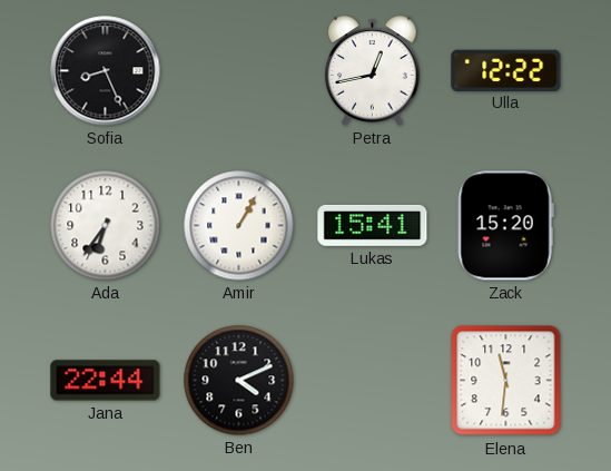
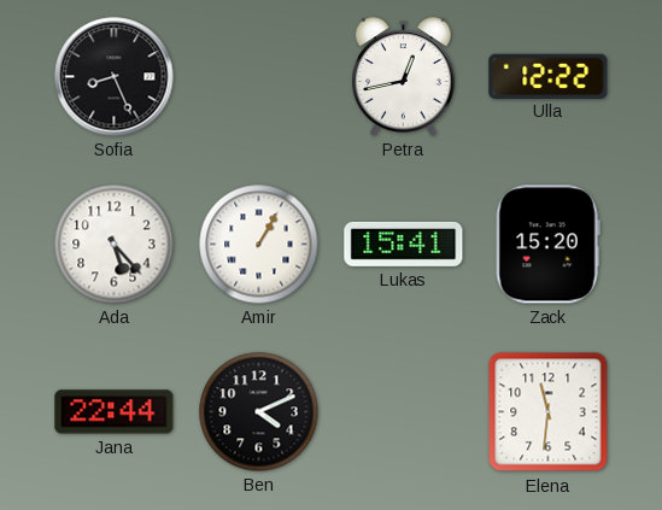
Ada: 6:36 -> 5:23 (115, 245)
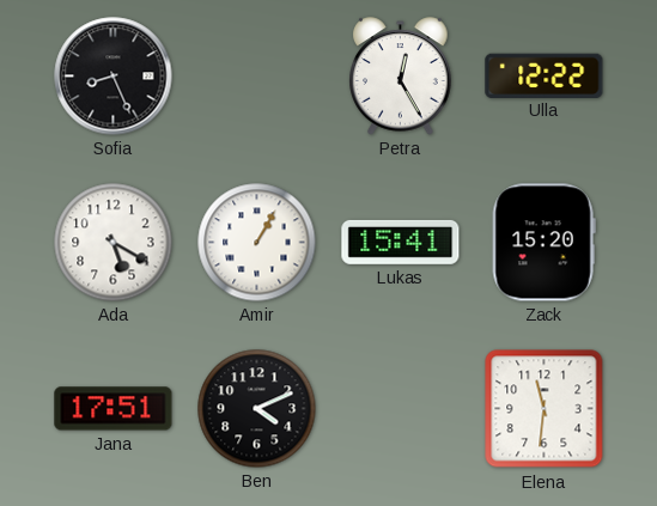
Petra: 12:43 -> 12:25 (401, 77)
Ada: 5:23 -> 5:20 (114, 243)
Jana: 22:44 -> 17:51 (114, 409)
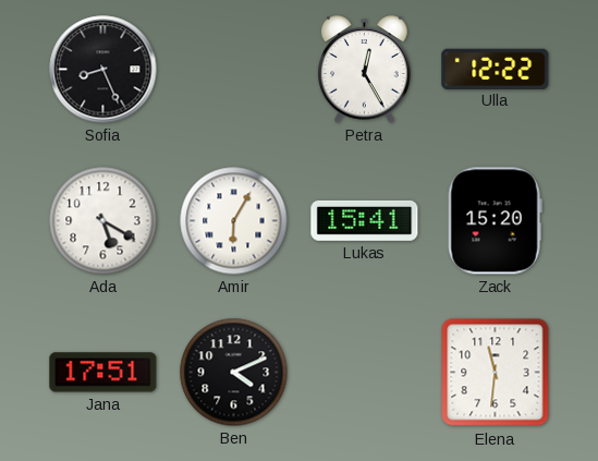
Amir: 1:05 -> 6:05 (234, 221)
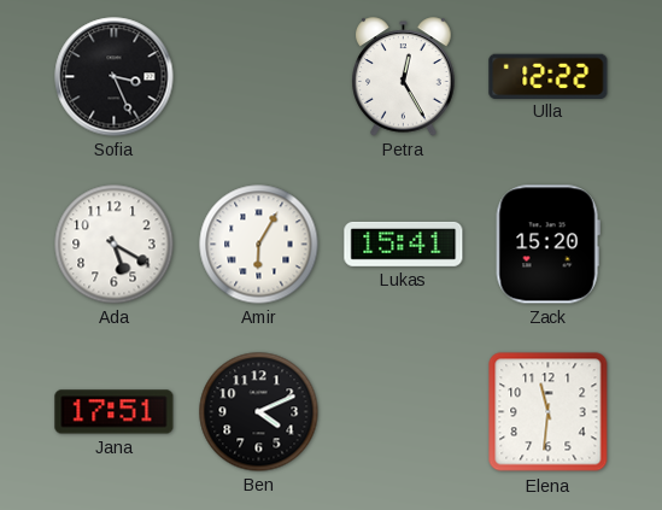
Sofia: 8:26 -> 3:26 (115, 77)
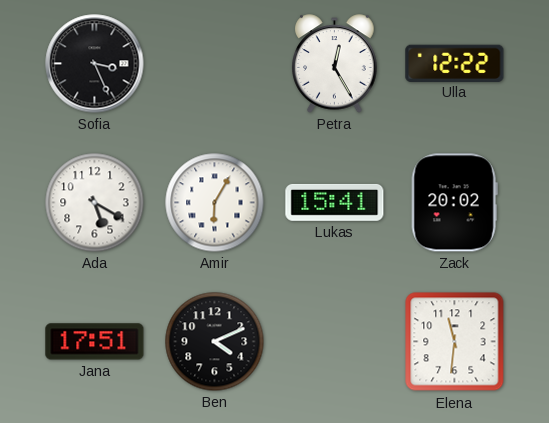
Zack: 15:20 -> 20:02 (454, 203)
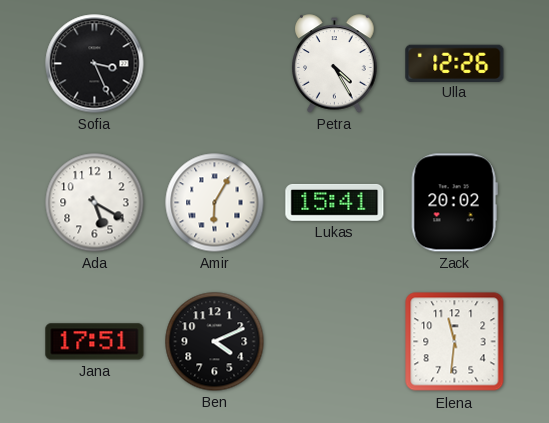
Petra: 12:25 -> 4:25 (335, 64)
Ulla: 12:22 -> 12:26 (455, 63)
